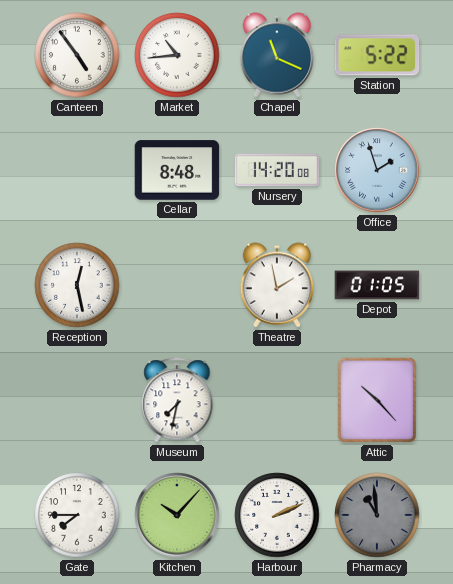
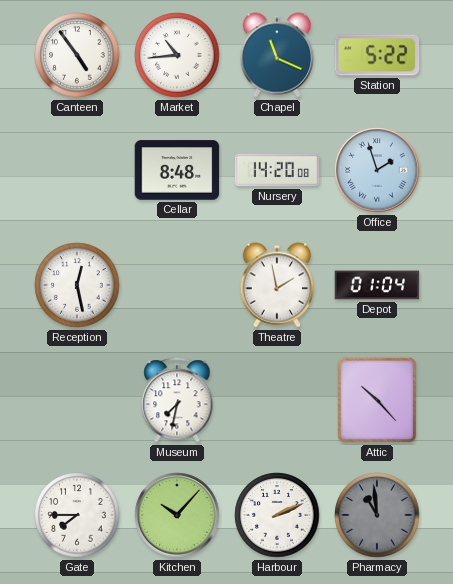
Depot: 01:05 -> 01:04 (377, 285)
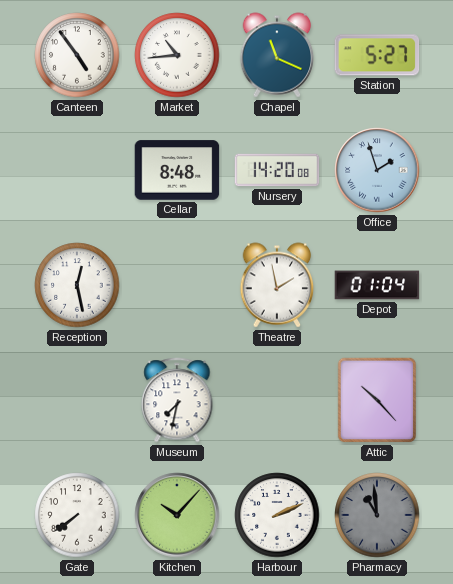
Station: 5:22 -> 5:27 (377, 55)
Gate: 7:45 -> 7:39 (77, 515)
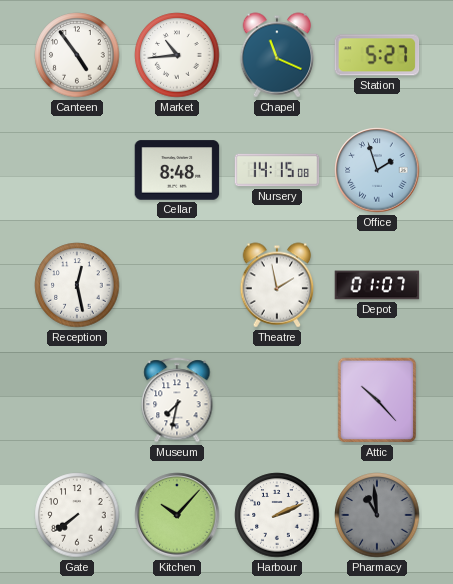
Nursery: 14:20 -> 14:15 (277, 170)
Depot: 01:04 -> 01:07 (377, 285)
